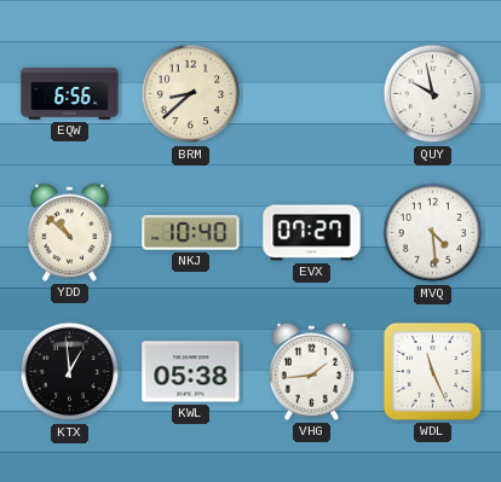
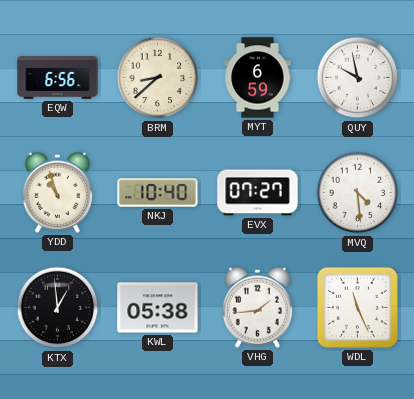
MYT: none -> 6:59 (258, 78)
YDD: 10:52 -> 10:57 (57, 192)
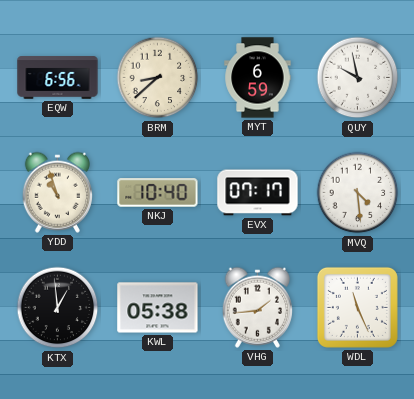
EVX: 07:27 -> 07:17 (258, 193)
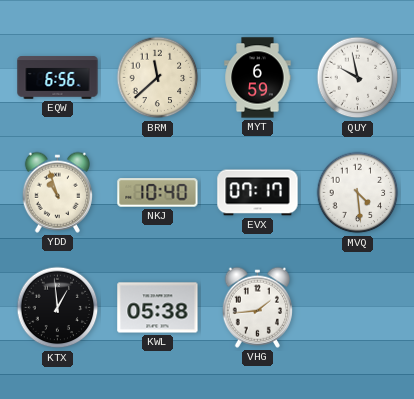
BRM: 8:38 -> 11:38 (158, 78)
WDL: 11:26 -> none (357, 307)
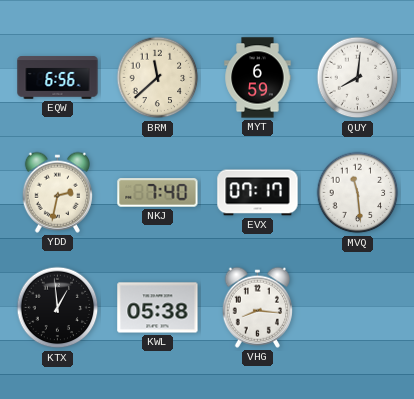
QUY: 9:58 -> 8:01 (358, 78)
YDD: 10:57 -> 2:32 (57, 192)
NKJ: 10:40 -> 7:40 (158, 193)
MVQ: 4:29 -> 11:29 (358, 193)
VHG: 1:44 -> 8:16 (257, 307)
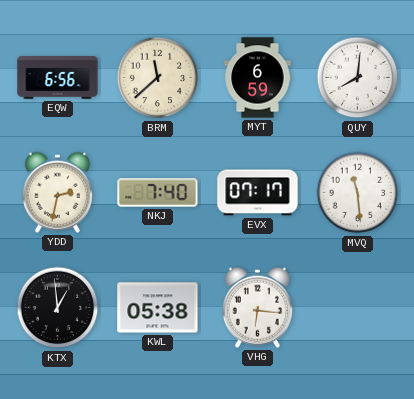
VHG: 8:16 -> 6:16 (257, 307)
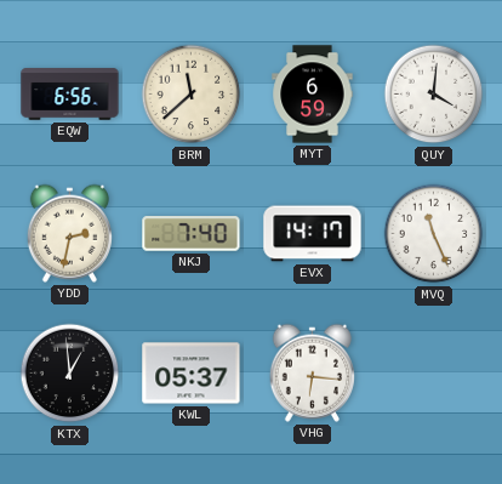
QUY: 8:01 -> 4:01 (434, 95)
EVX: 07:17 -> 14:17 (313, 234)
MVQ: 11:29 -> 11:26 (434, 234)
KWL: 05:38 -> 05:37 (192, 374)
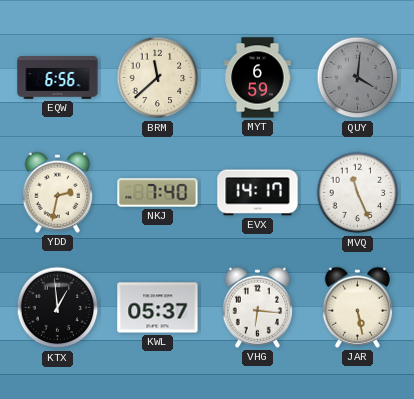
QUY dial: white -> grey (358, 78)
JAR: none -> 5:28 (357, 307)
